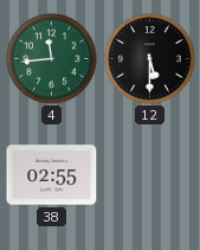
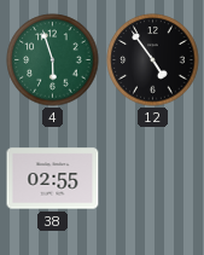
4: 11:44 -> 5:57 (53, 60)
12: 5:30 -> 4:54 (153, 60)
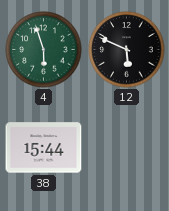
12: 4:54 -> 5:49 (127, 50)
38: 02:55 -> 15:44 (44, 148)
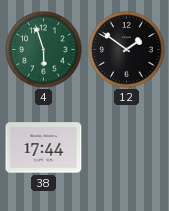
12: 5:49 -> 1:51 (127, 50)
38: 15:44 -> 17:44 (44, 148)
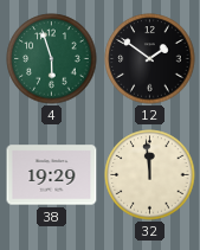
38: 17:44 -> 19:29 (52, 175)
32: none -> 11:59 (150, 175)
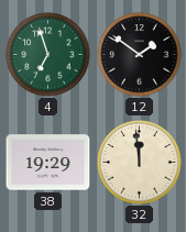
4: 5:57 -> 6:57 (48, 55)
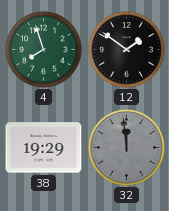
4: 6:57 -> 7:57 (44, 50)
32 dial: cream -> grey (127, 148)
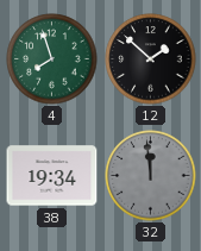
12: 1:51 -> 1:52 (151, 59)
38: 19:29 -> 19:34 (52, 176)
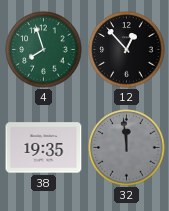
12: 1:52 -> 12:53 (127, 50)
38: 19:34 -> 19:35 (44, 148)
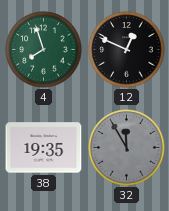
12: 12:53 -> 12:49 (127, 50)
32: 11:59 -> 11:55 (127, 148)
